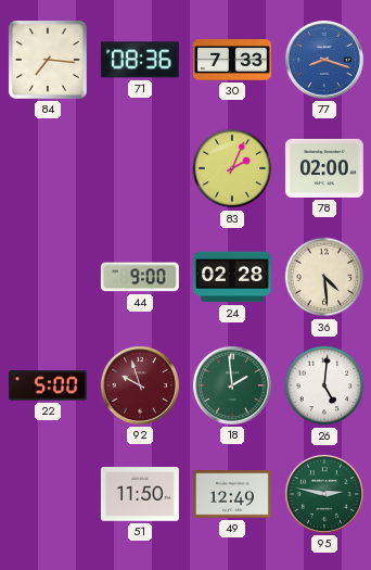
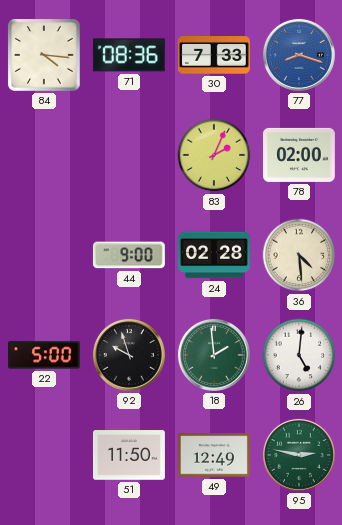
84: 7:16 -> 4:16 (44, 55)
92 dial: burgundy -> black (129, 355)
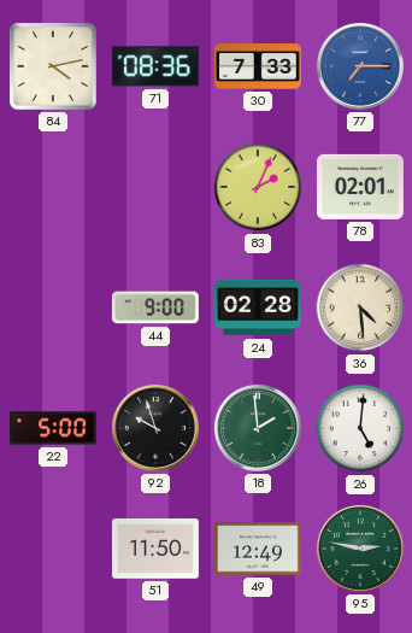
84: 4:16 -> 4:13 (53, 66)
77: 8:18 -> 7:15 (360, 66)
78: 02:00 -> 02:01 (360, 187)
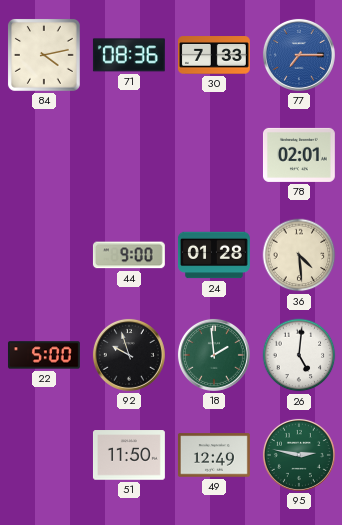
83: 2:04 -> none (258, 187)
24: 02:28 -> 01:28 (214, 255)
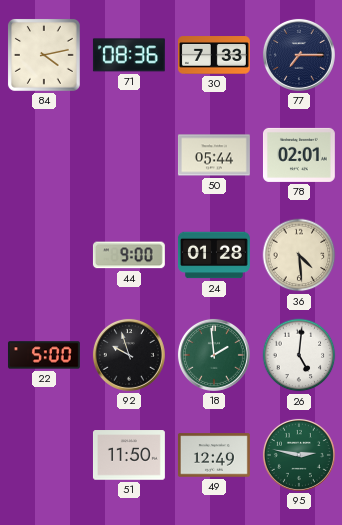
77 dial: blue -> navy (299, 55)
50: none -> 05:44 (214, 155)
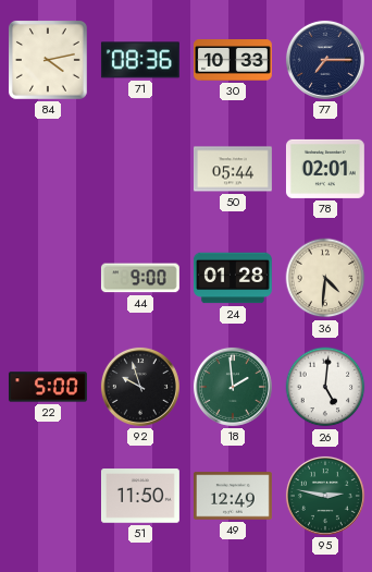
30: 7:33 -> 10:33 (233, 60)
36: 4:29 -> 4:31 (325, 278)
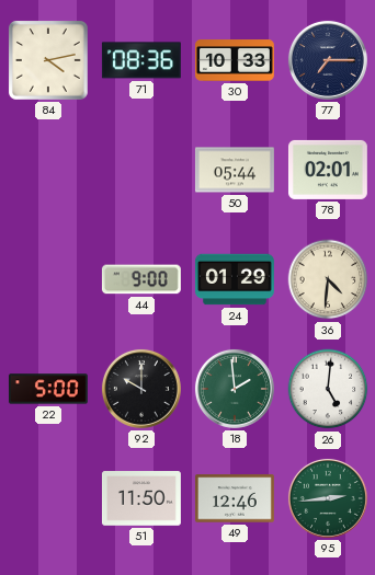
24: 01:28 -> 01:29 (235, 279)
92: 9:57 -> 10:00 (141, 389)
49: 12:49 -> 12:46 (235, 498)
95: 2:47 -> 2:44 (328, 498)
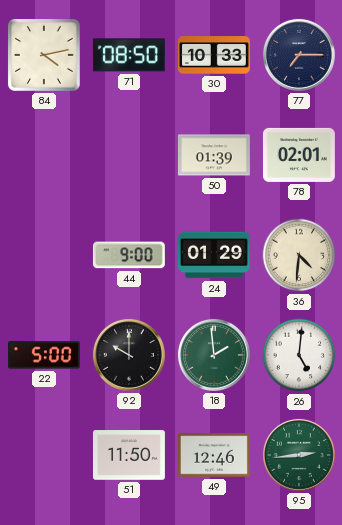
71: 08:36 -> 08:50 (129, 55)
50: 05:44 -> 01:39 (214, 155)
